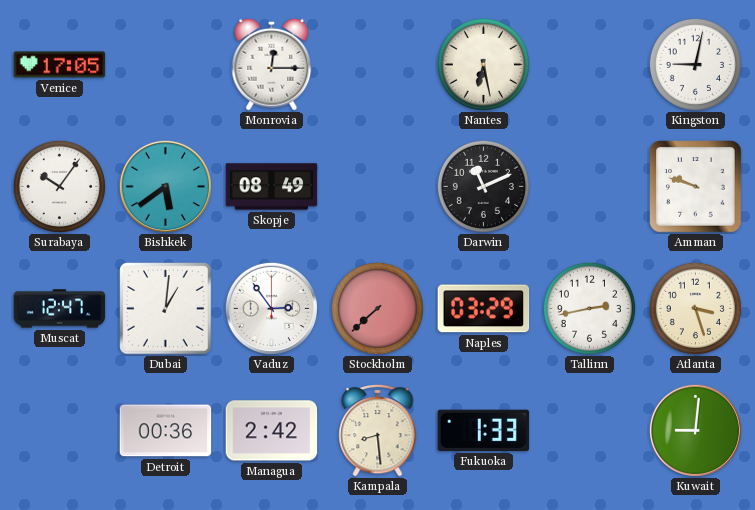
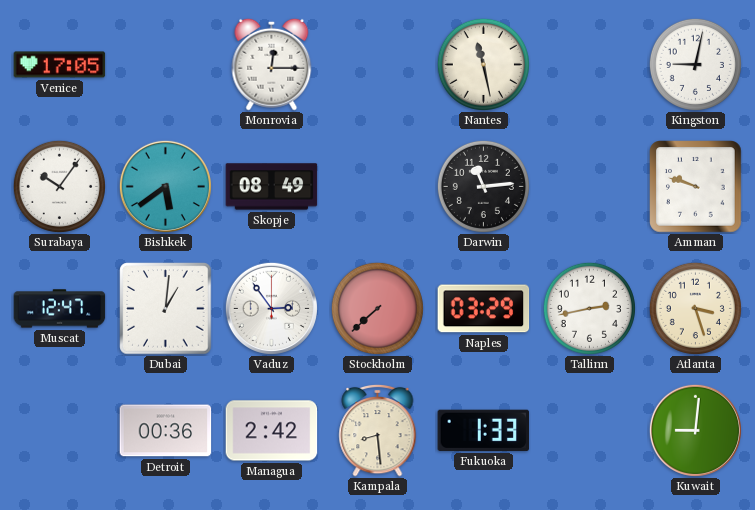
Nantes: 6:28 -> 11:28 (483, 64)
Darwin: 11:11 -> 11:14 (483, 186)
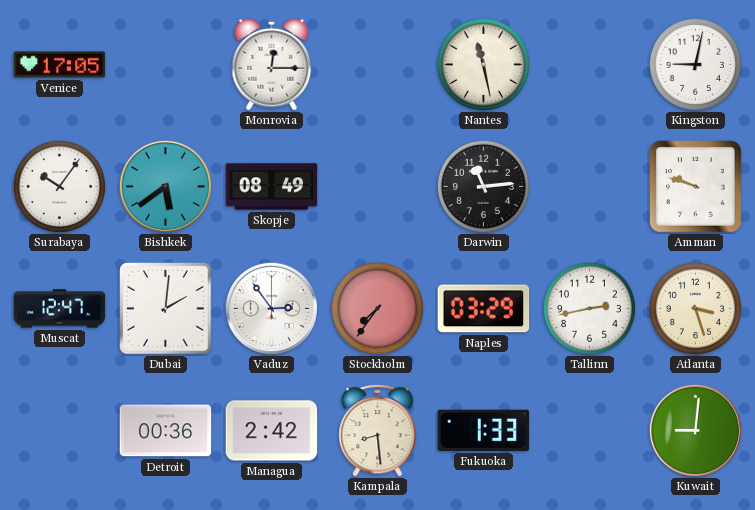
Dubai: 1:01 -> 2:01 (166, 309)
Stockholm: 7:38 -> 7:36 (377, 308)
